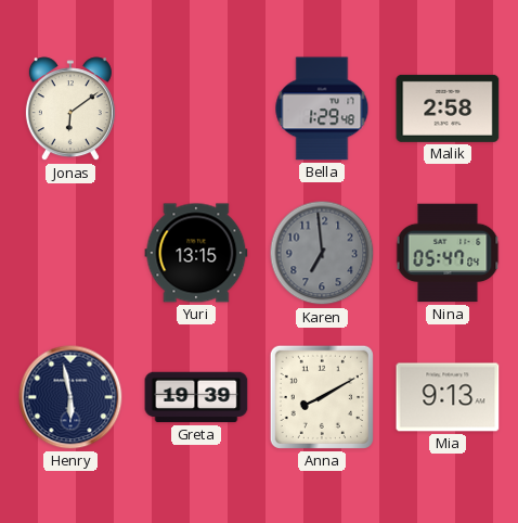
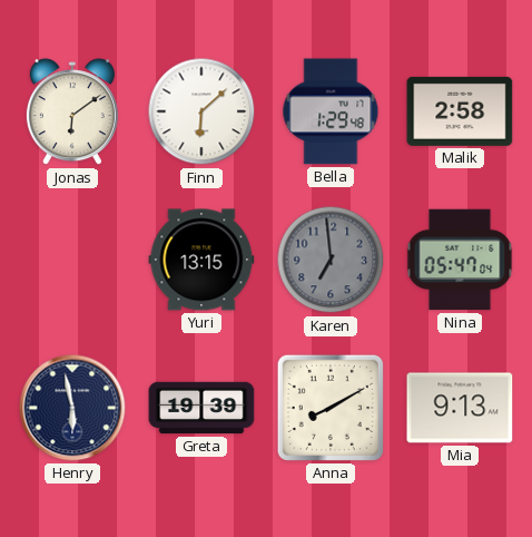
Finn: none -> 6:08 (201, 111)
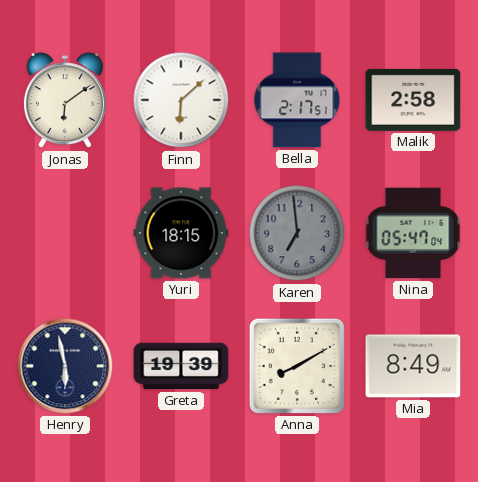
Bella: 1:29 -> 2:17 (297, 100)
Yuri: 13:15 -> 18:15 (181, 233)
Mia: 9:13 -> 8:49 (413, 366)
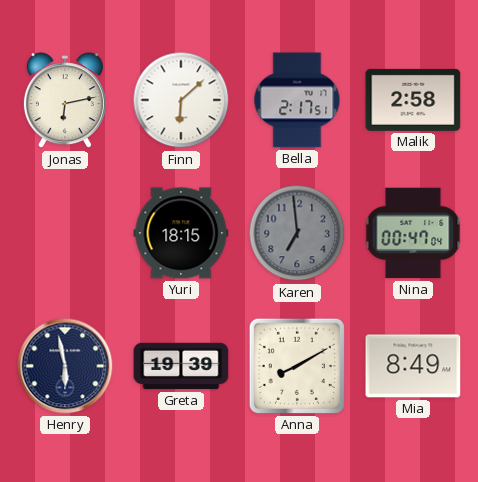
Jonas: 6:09 -> 6:13 (65, 101)
Nina: 05:47 -> 00:47 (413, 233)
